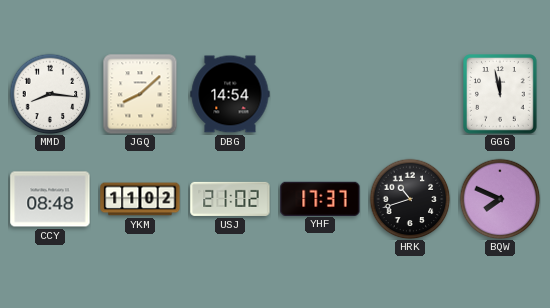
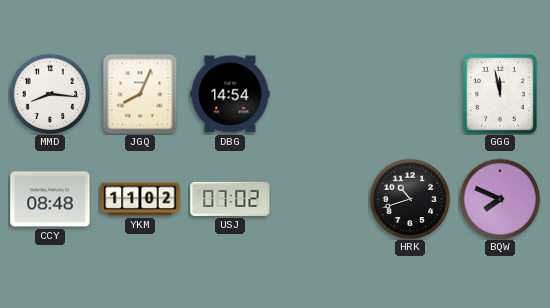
JGQ: 8:08 -> 8:04 (140, 94)
USJ: 21:02 -> 07:02 (230, 199)
YHF: 17:37 -> none (320, 198)
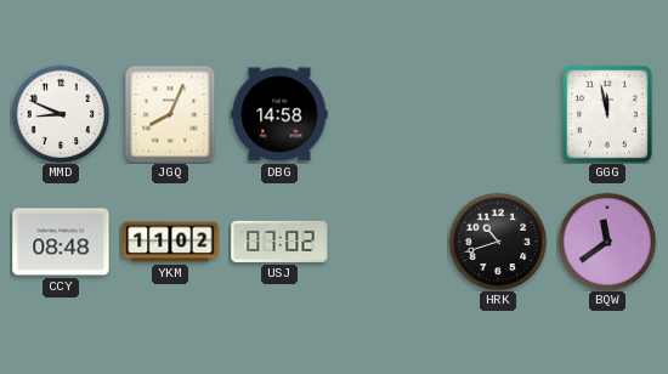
MMD: 8:16 -> 8:49 (61, 114)
DBG: 14:54 -> 14:58 (279, 114)
BQW: 7:49 -> 11:39 (607, 242)
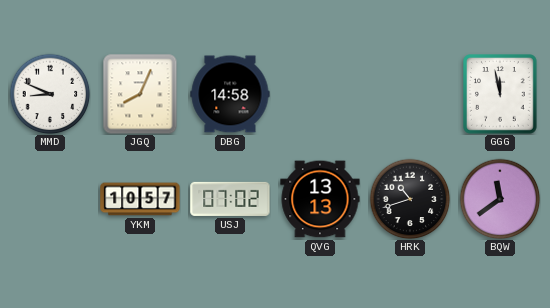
CCY: 08:48 -> none (61, 242)
YKM: 11:02 -> 10:57 (140, 199)
QVG: none -> 13:13 (320, 199)
